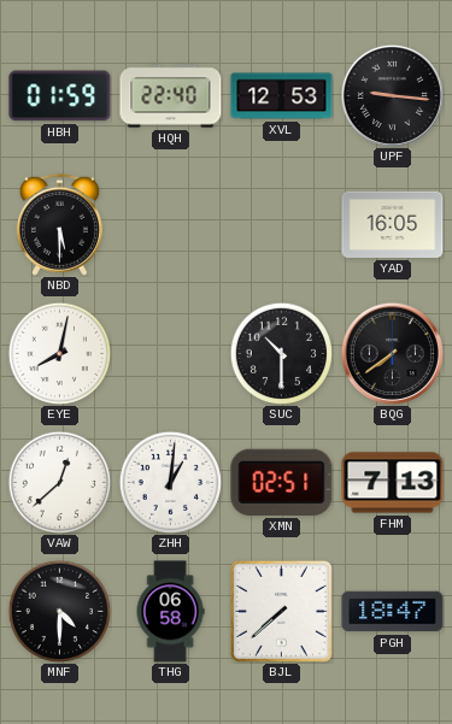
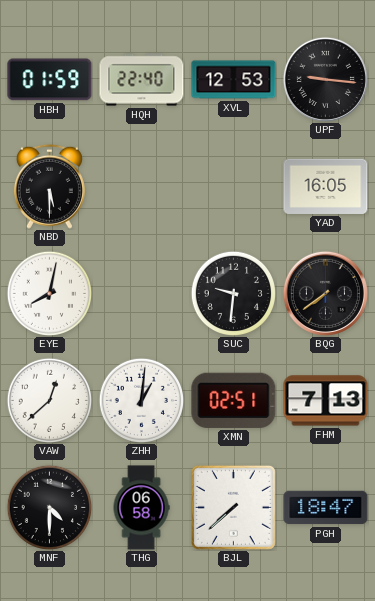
SUC: 10:30 -> 9:31 (233, 293)
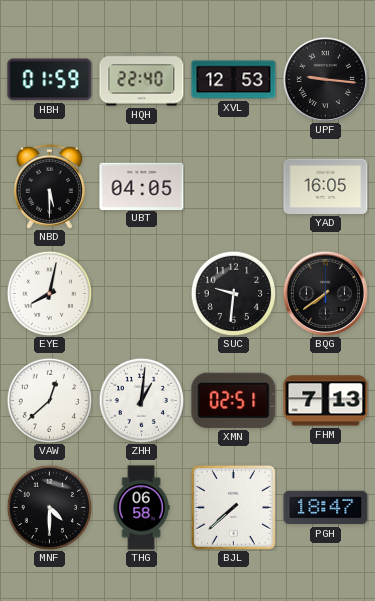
UBT: none -> 04:05 (142, 186)
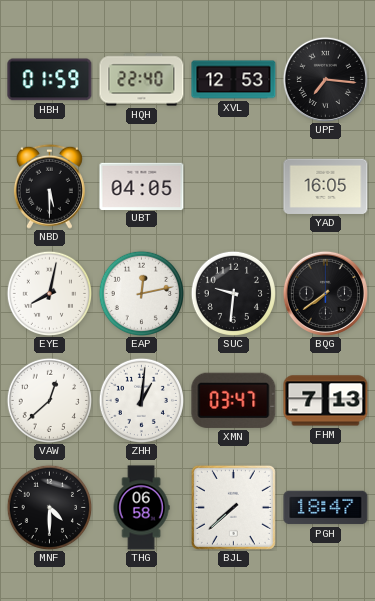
UPF: 9:16 -> 7:16 (325, 79)
EAP: none -> 12:13 (141, 293)
XMN: 02:51 -> 03:47 (234, 400)
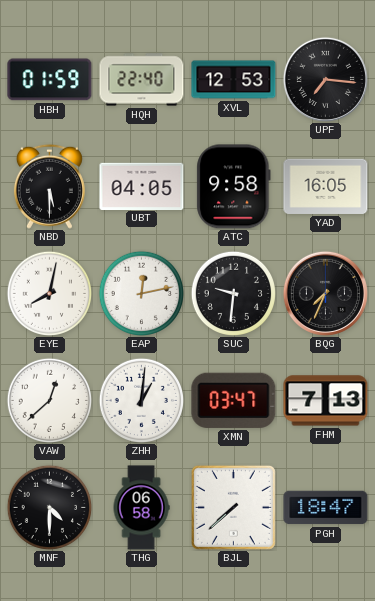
ATC: none -> 9:58 (234, 187)
BQG: 7:39 -> 7:34 (325, 293)
